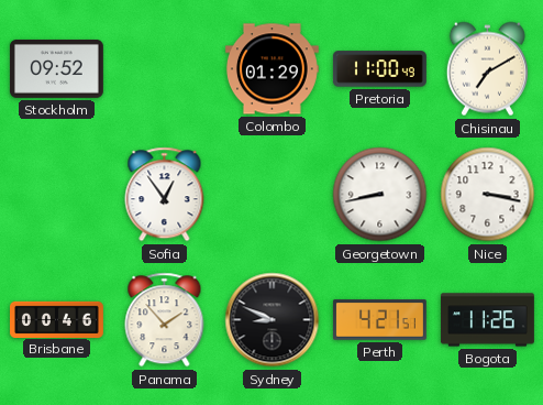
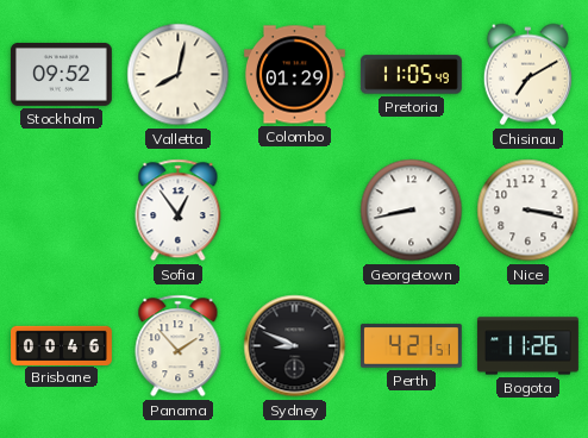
Valletta: none -> 8:02 (179, 75)
Pretoria: 11:00 -> 11:05 (411, 75)
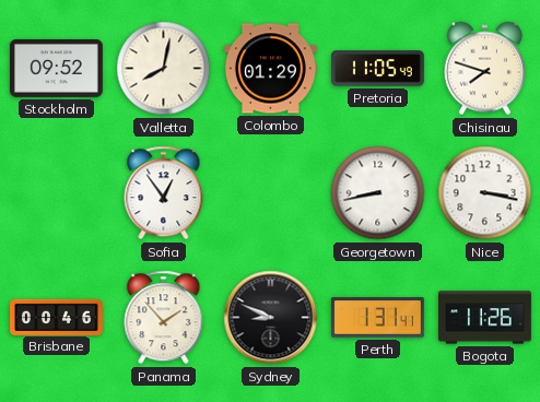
Chisinau: 7:10 -> 7:48 (484, 69)
Perth: 4:21 -> 1:31 (377, 318)
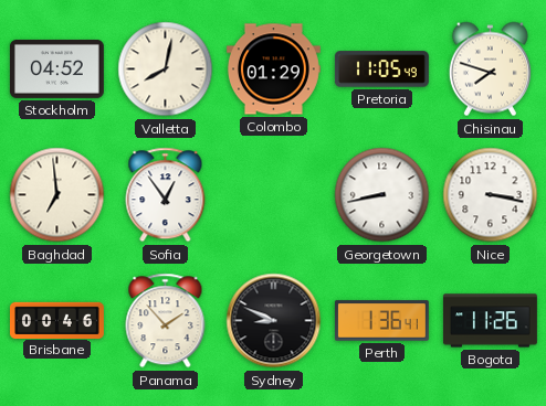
Stockholm: 09:52 -> 04:52 (56, 68)
Baghdad: none -> 6:59 (57, 195)
Perth: 1:31 -> 1:36 (381, 321)
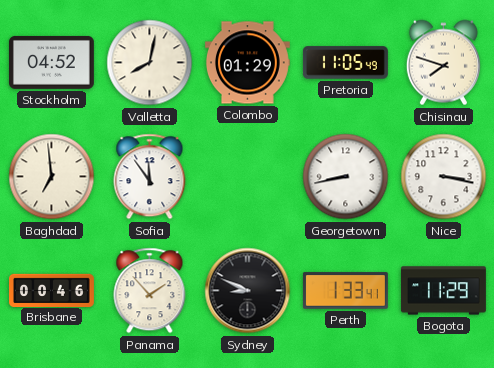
Sofia: 12:54 -> 11:54 (150, 177)
Perth: 1:36 -> 1:33 (345, 291)
Bogota: 11:26 -> 11:29 (443, 291)
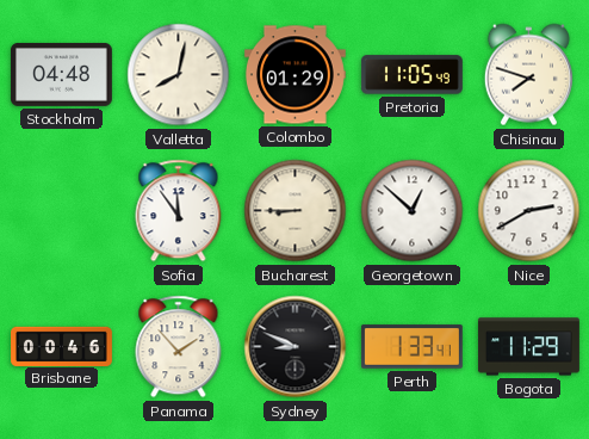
Stockholm: 04:52 -> 04:48 (61, 74)
Baghdad: 6:59 -> none (52, 177)
Bucharest: none -> 8:45 (296, 211)
Georgetown: 8:43 -> 12:52 (413, 211)
Nice: 3:17 -> 2:40 (529, 211)
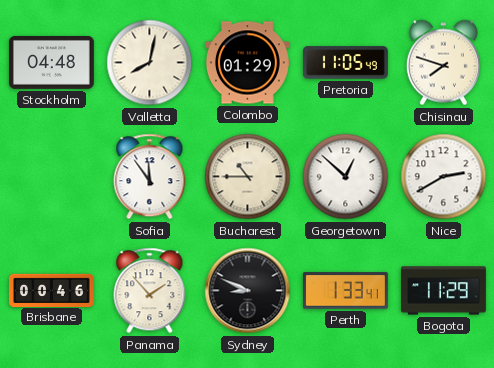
Bucharest: 8:45 -> 10:45 (248, 177)
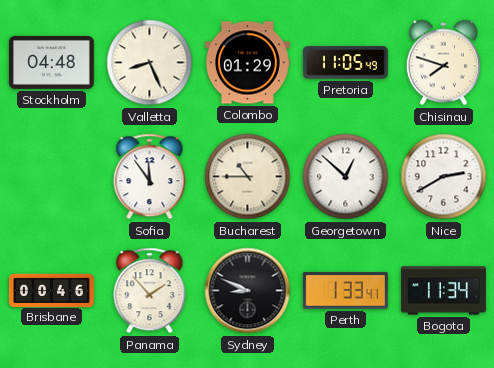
Valletta: 8:02 -> 8:26 (150, 63)
Bogota: 11:29 -> 11:34 (443, 291)
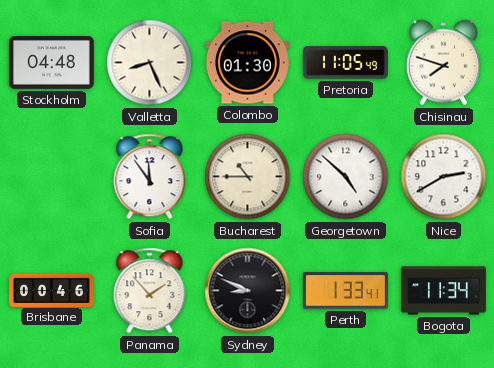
Colombo: 01:29 -> 01:30 (247, 63)
Georgetown: 12:52 -> 4:52 (346, 177)
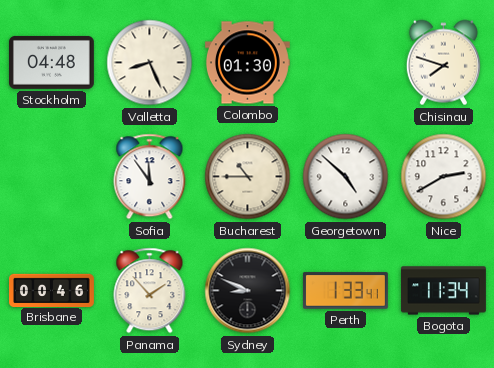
Pretoria: 11:05 -> none (345, 63)
